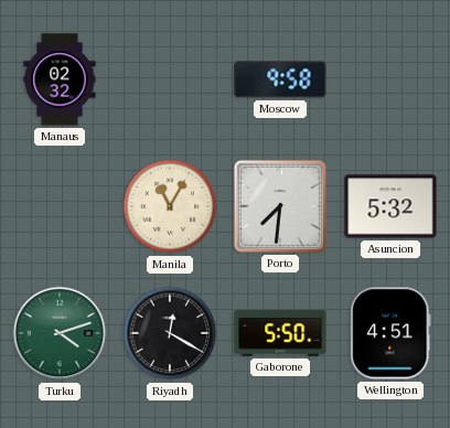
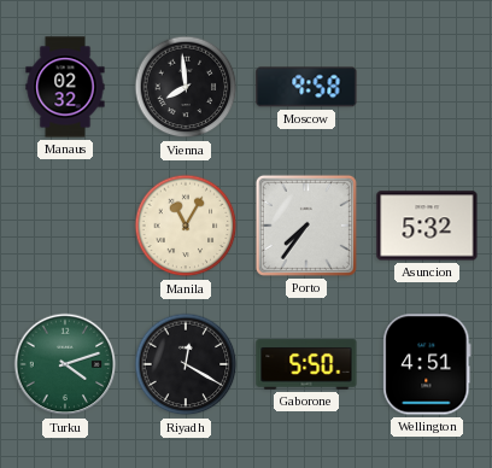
Vienna: none -> 7:59 (186, 87)
Porto: 7:31 -> 7:36 (306, 226)
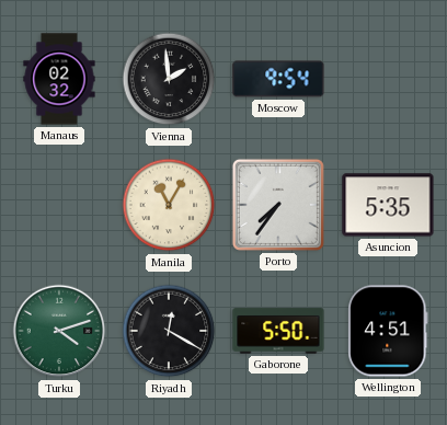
Vienna: 7:59 -> 1:59 (169, 79)
Moscow: 9:58 -> 9:54 (278, 79)
Asuncion: 5:32 -> 5:35 (388, 205)
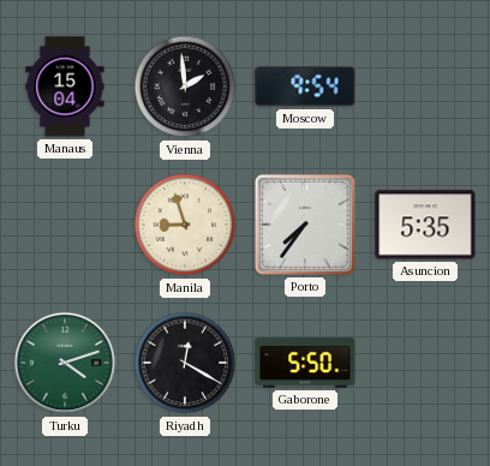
Manaus: 02:32 -> 15:04 (65, 86)
Manila: 11:05 -> 8:57 (185, 225)
Wellington: 4:51 -> none (388, 331)
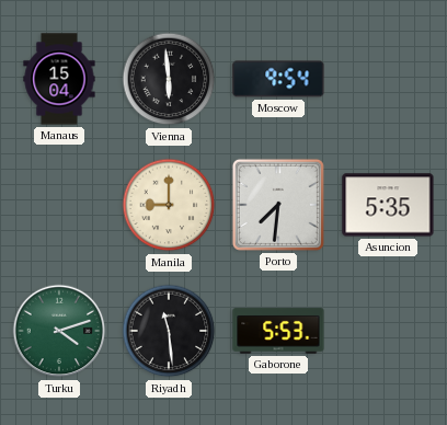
Vienna: 1:59 -> 5:59 (169, 79)
Manila: 8:57 -> 9:00 (169, 205)
Porto: 7:36 -> 7:31 (278, 205)
Riyadh: 12:20 -> 11:29 (169, 331)
Gaborone: 5:50 -> 5:53 (278, 331)
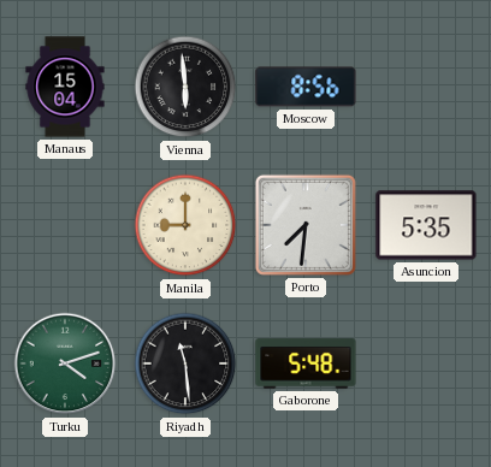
Moscow: 9:54 -> 8:56 (306, 87)
Gaborone: 5:53 -> 5:48 (306, 363)
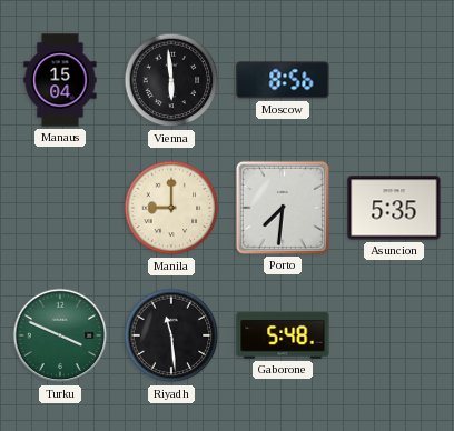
Turku: 4:12 -> 3:49 (60, 335)
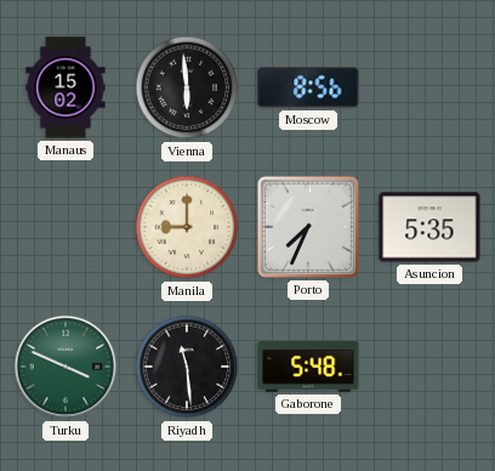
Manaus: 15:04 -> 15:02 (66, 87)
Porto: 7:31 -> 7:34 (308, 227)
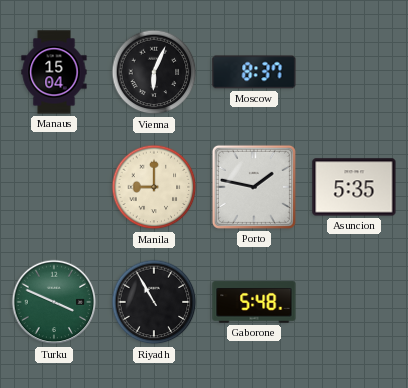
Manaus: 15:02 -> 15:04 (54, 72)
Vienna: 5:59 -> 6:04 (154, 72)
Moscow: 8:56 -> 8:37 (254, 72)
Porto: 7:34 -> 1:47 (254, 187)
Riyadh: 11:29 -> 10:55 (154, 302)
